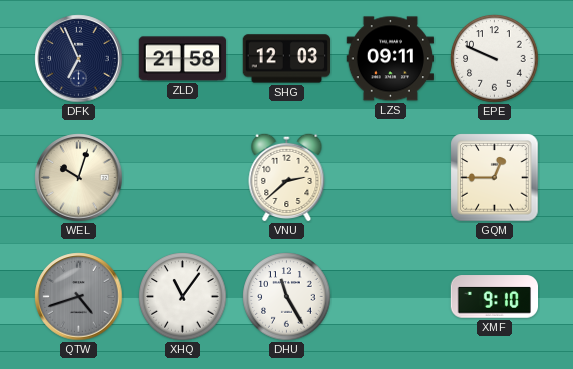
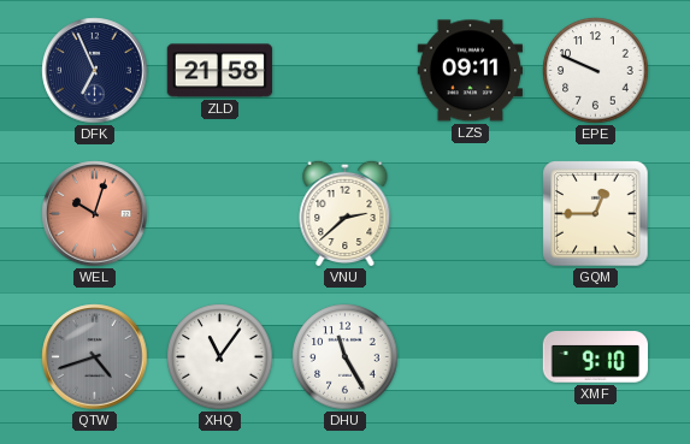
SHG: 12:03 -> none (286, 59)
WEL dial: cream -> salmon (95, 214)
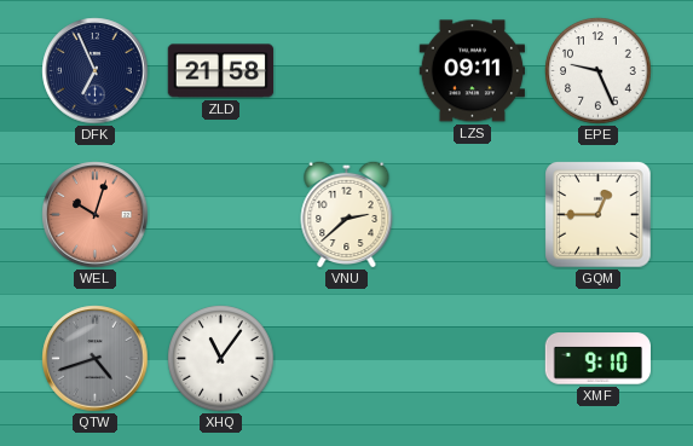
EPE: 9:49 -> 9:26 (599, 71)
DHU: 11:25 -> none (346, 357)
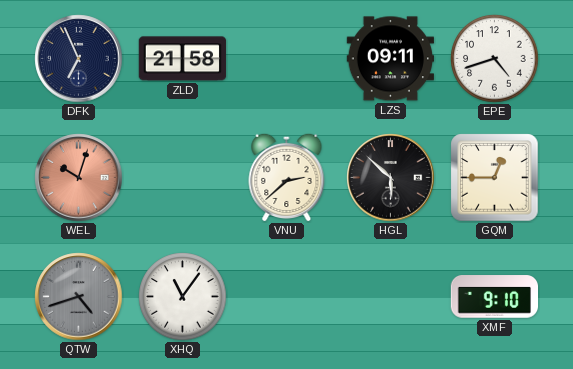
EPE: 9:26 -> 4:42 (495, 59)
HGL: none -> 5:52 (391, 178)
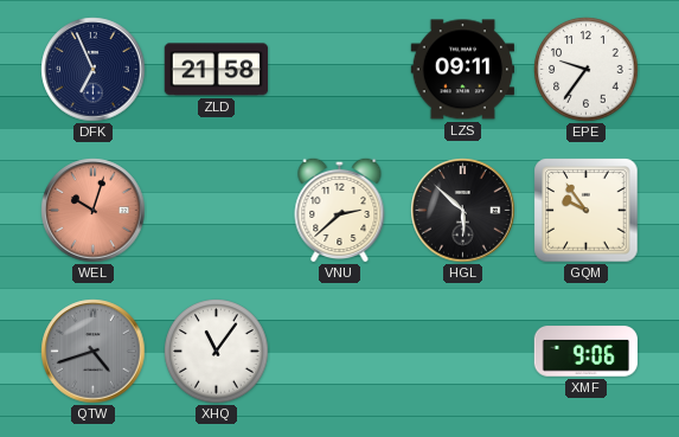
EPE: 4:42 -> 9:36 (587, 70)
GQM: 12:45 -> 9:54 (587, 211)
XMF: 9:10 -> 9:06 (585, 352)
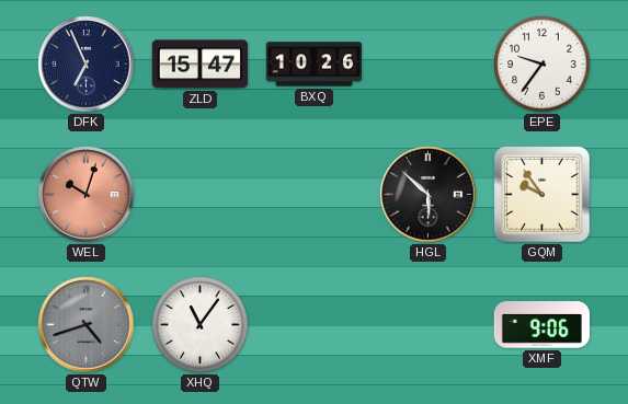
ZLD: 21:58 -> 15:47 (201, 65)
BXQ: none -> 10:26 (315, 65)
LZS: 09:11 -> none (462, 70)
VNU: 2:38 -> none (340, 210)
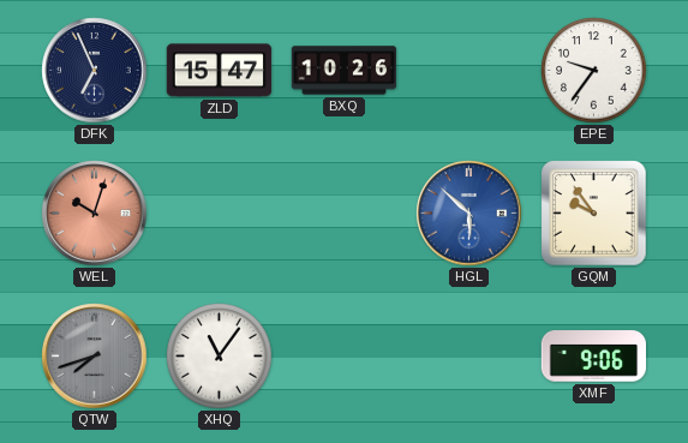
HGL dial: black -> blue (469, 214)
QTW: 4:42 -> 7:42 (95, 357)
